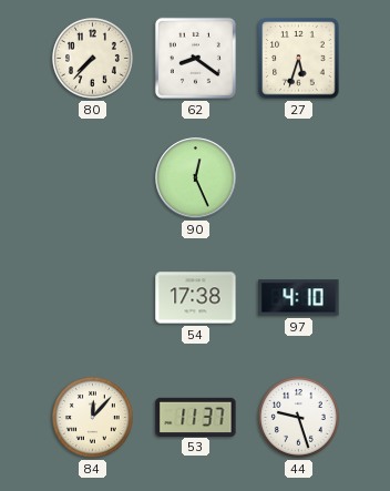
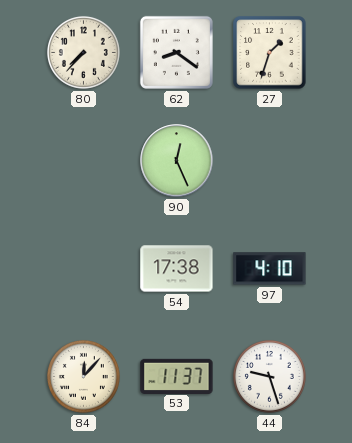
27: 5:33 -> 1:33 (270, 53)
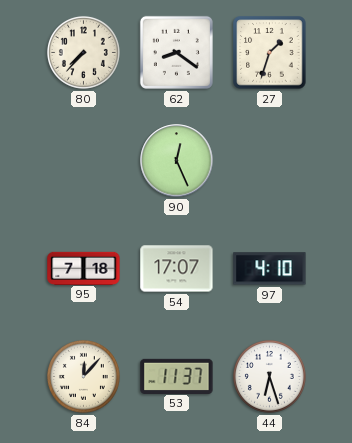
95: none -> 7:18 (84, 268)
54: 17:38 -> 17:07 (177, 269)
44: 9:27 -> 6:27 (269, 376)
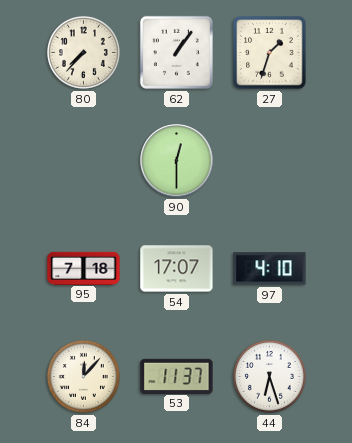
62: 8:21 -> 1:06 (176, 52)
90: 12:26 -> 12:30 (177, 161)
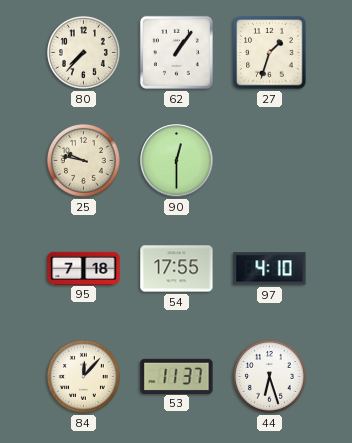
25: none -> 9:47 (83, 160)
54: 17:07 -> 17:55 (177, 269)
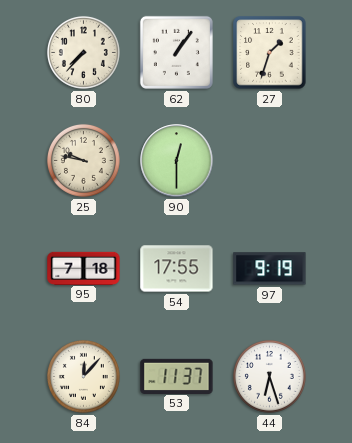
97: 4:10 -> 9:19 (270, 269)
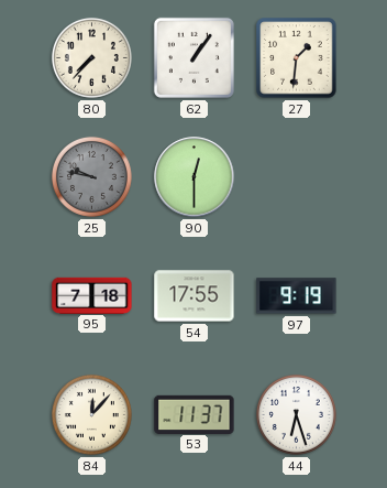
27: 1:33 -> 1:31 (297, 58)
25 dial: cream -> grey (91, 176)
